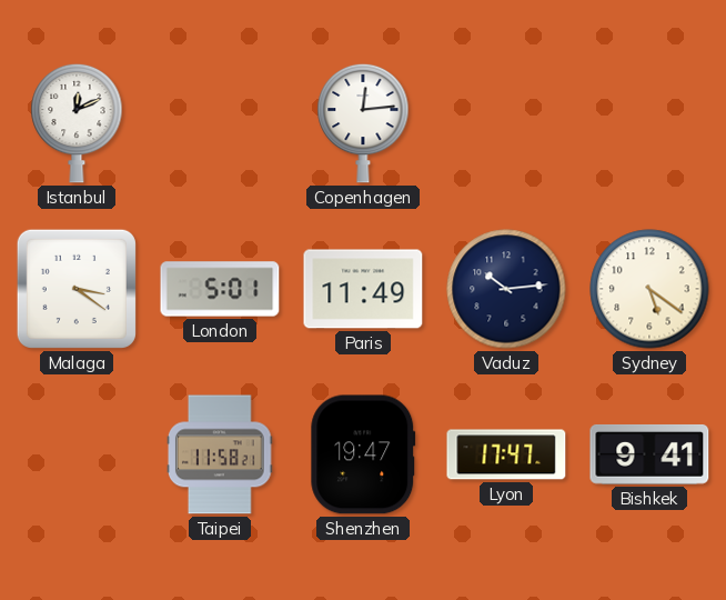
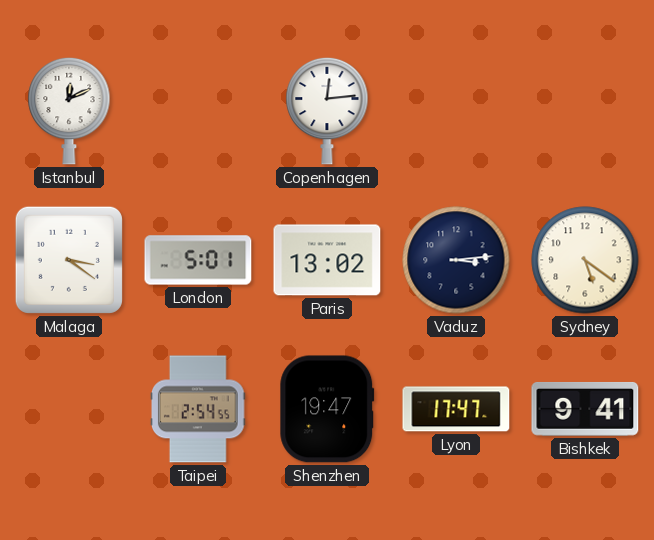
Paris: 11:49 -> 13:02 (327, 260)
Vaduz: 10:14 -> 3:14 (456, 260)
Taipei: 11:58 -> 2:54 (198, 409)
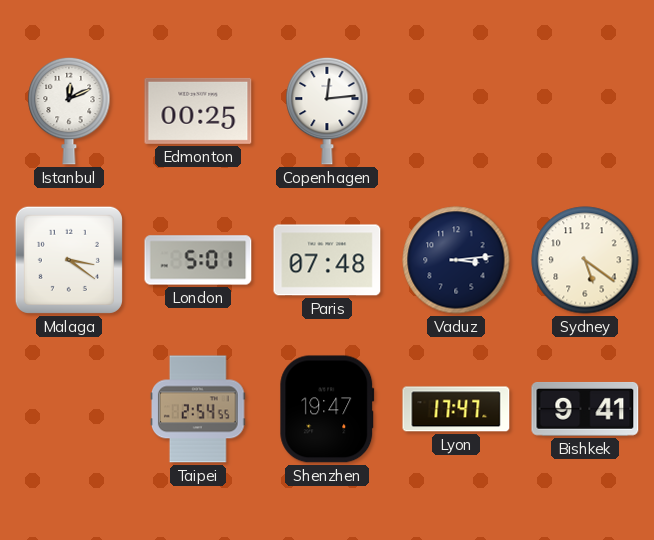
Edmonton: none -> 00:25 (198, 111)
Paris: 13:02 -> 07:48 (327, 260)
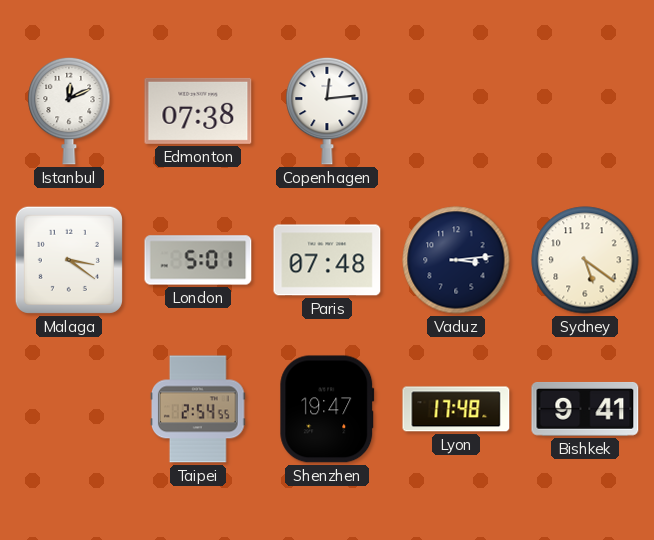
Edmonton: 00:25 -> 07:38 (198, 111)
Lyon: 17:47 -> 17:48 (456, 409)
